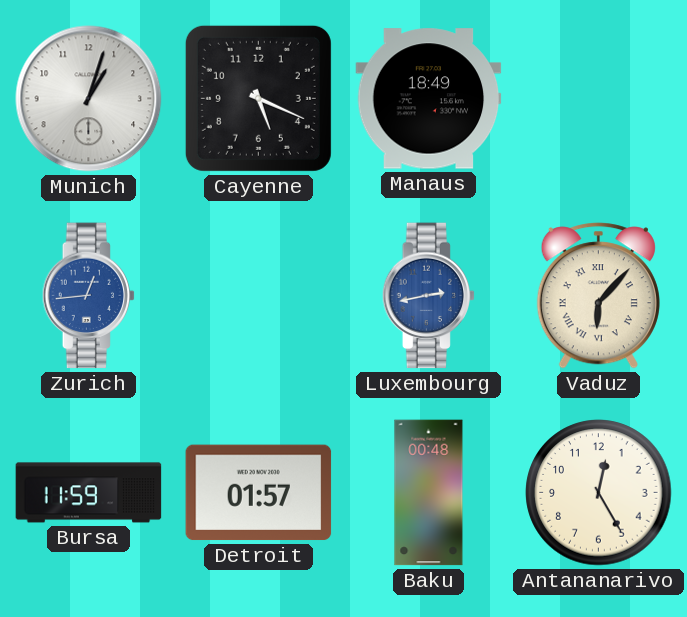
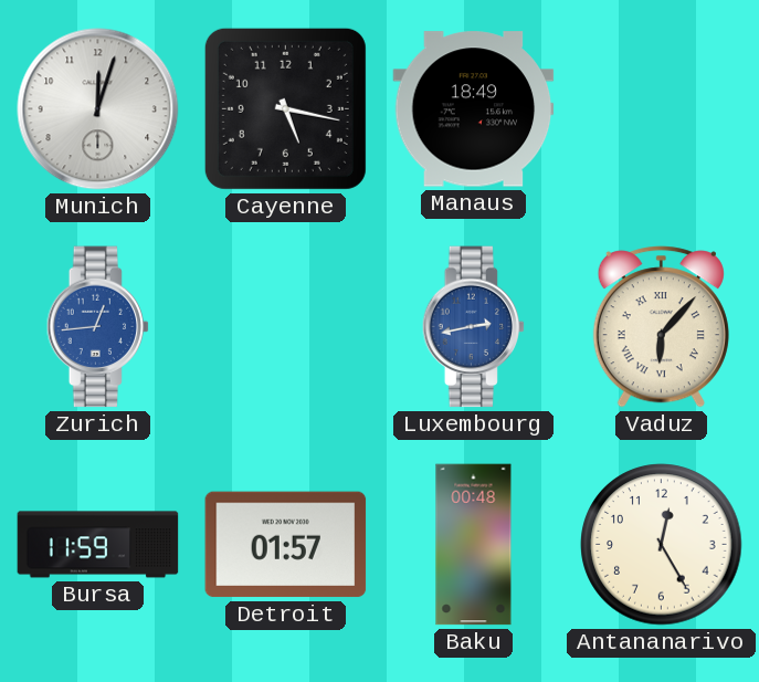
Munich: 1:03 -> 12:03 (98, 109)
Cayenne: 5:19 -> 5:17 (285, 108)
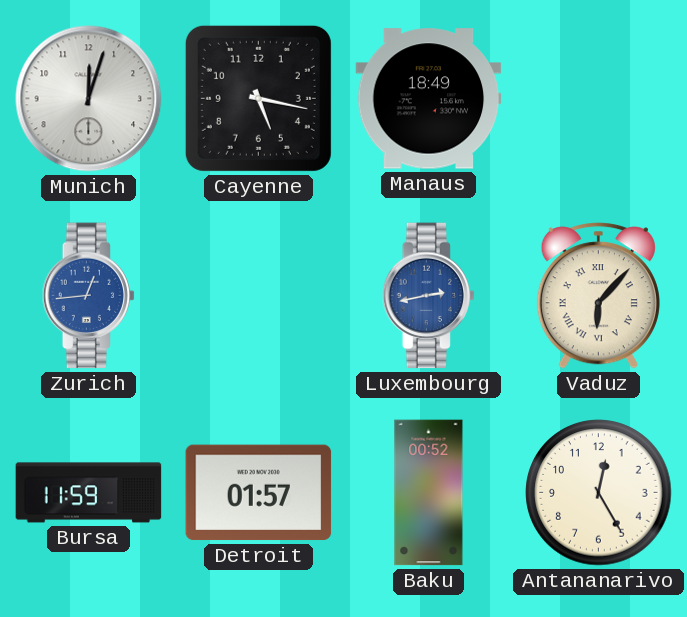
Baku: 00:48 -> 00:52 (429, 493)
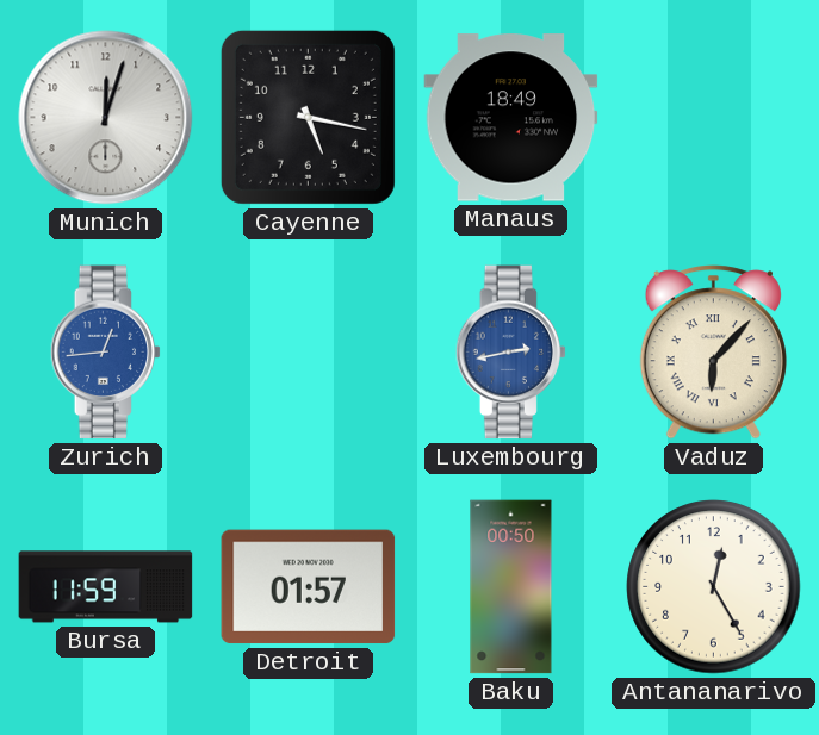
Baku: 00:52 -> 00:50 (511, 587)
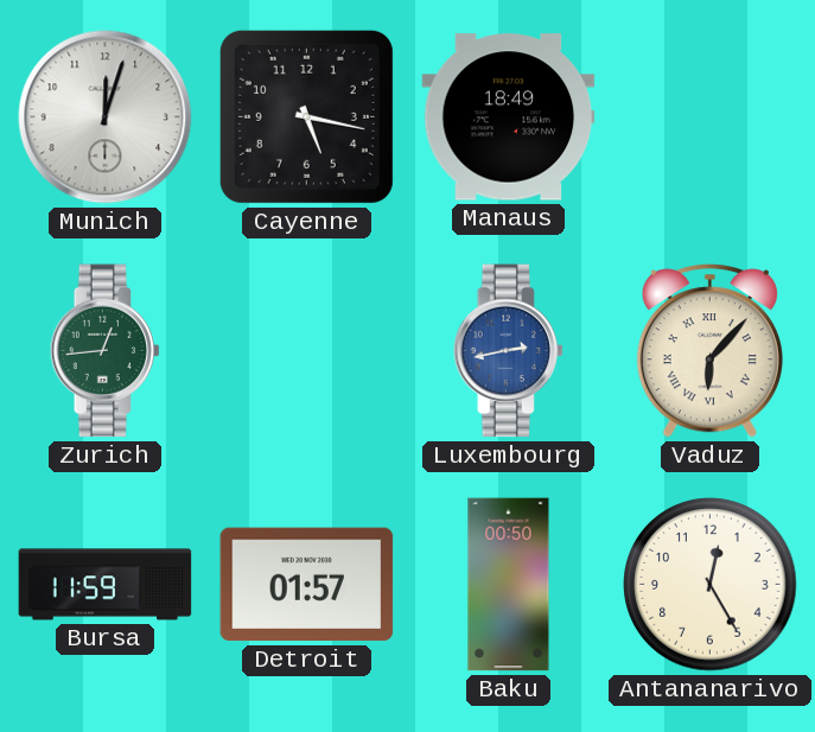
Zurich dial: blue -> green (106, 351)
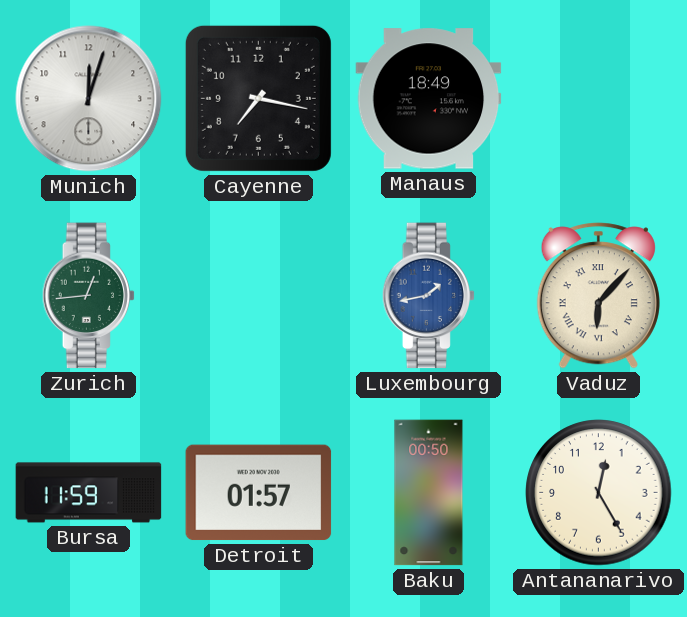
Cayenne: 5:17 -> 7:17 (258, 98)
Luxembourg: 2:43 -> 1:43 (429, 296)
